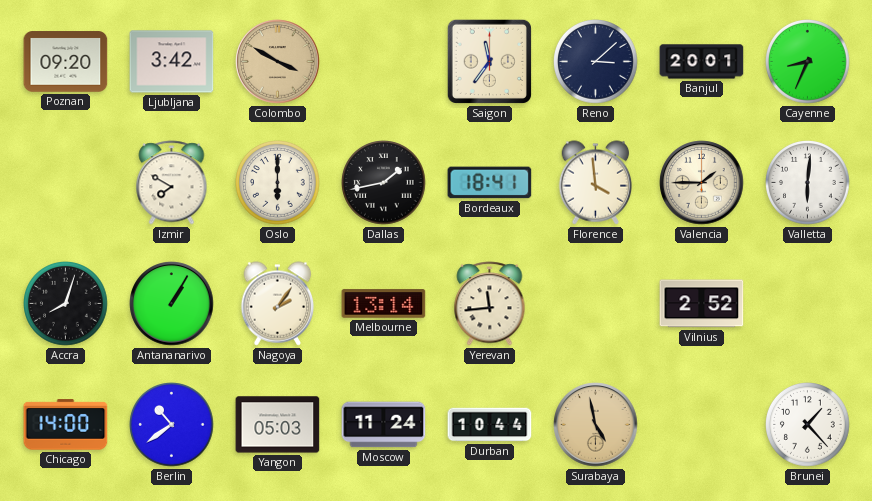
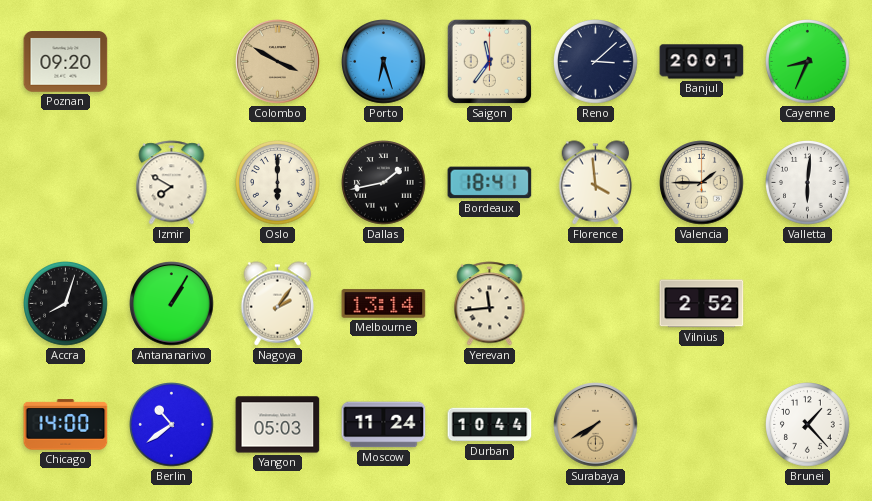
Ljubljana: 3:42 -> none (172, 62)
Porto: none -> 6:27 (384, 62)
Surabaya: 4:58 -> 7:40 (596, 425)
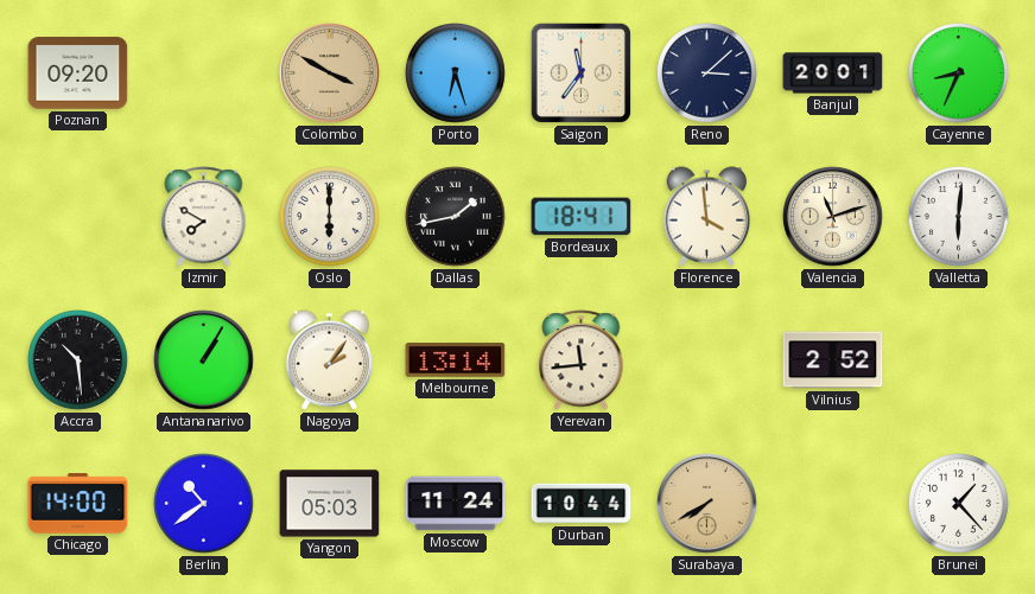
Valencia: 1:45 -> 11:12 (833, 217)
Accra: 8:03 -> 10:29 (78, 360)
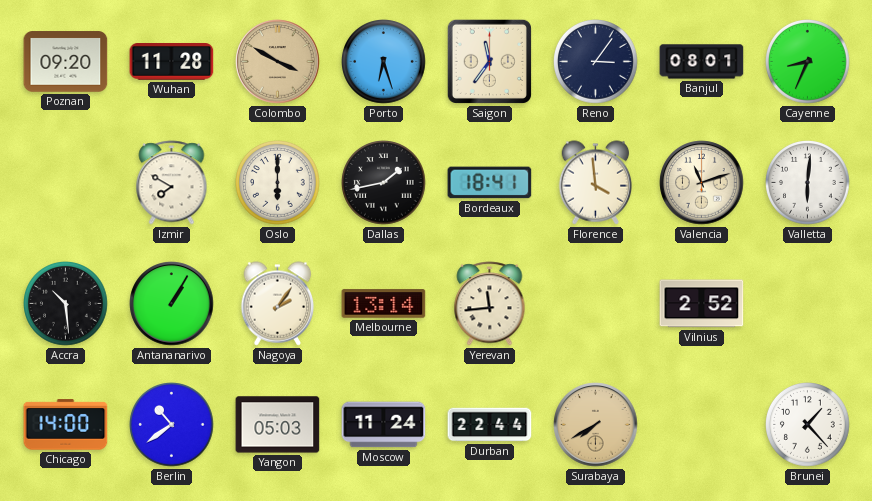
Wuhan: none -> 11:28 (172, 62)
Reno: 3:08 -> 3:06 (596, 62)
Banjul: 20:01 -> 08:01 (702, 62)
Durban: 10:44 -> 22:44 (490, 425)
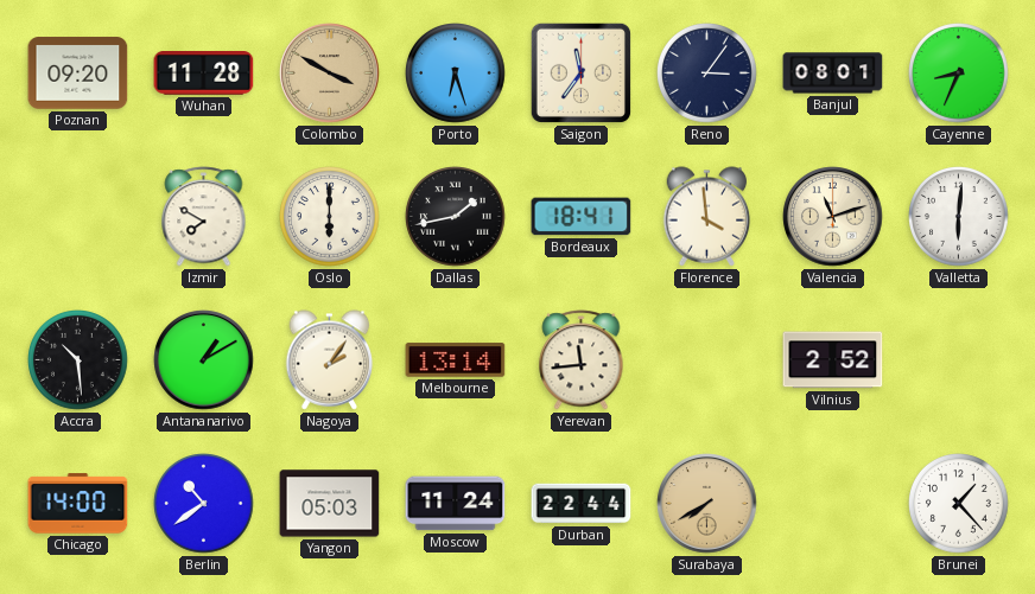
Antananarivo: 1:05 -> 1:10 (204, 360)
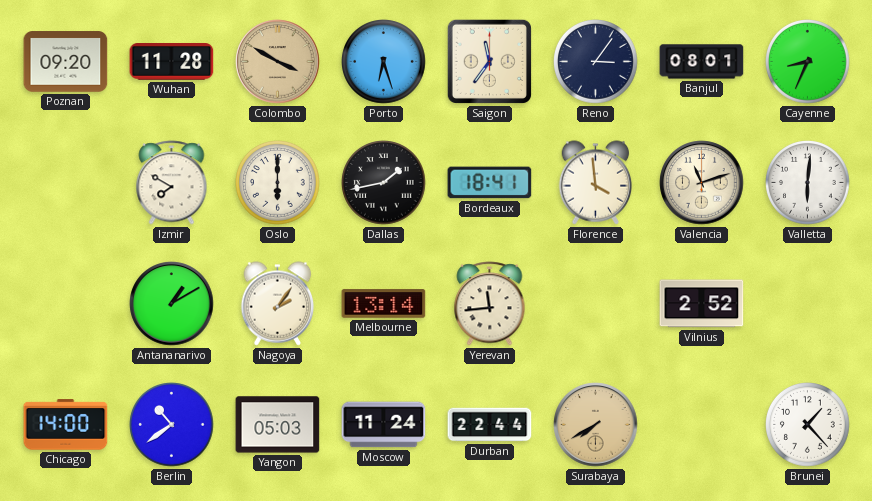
Accra: 10:29 -> none (78, 360)
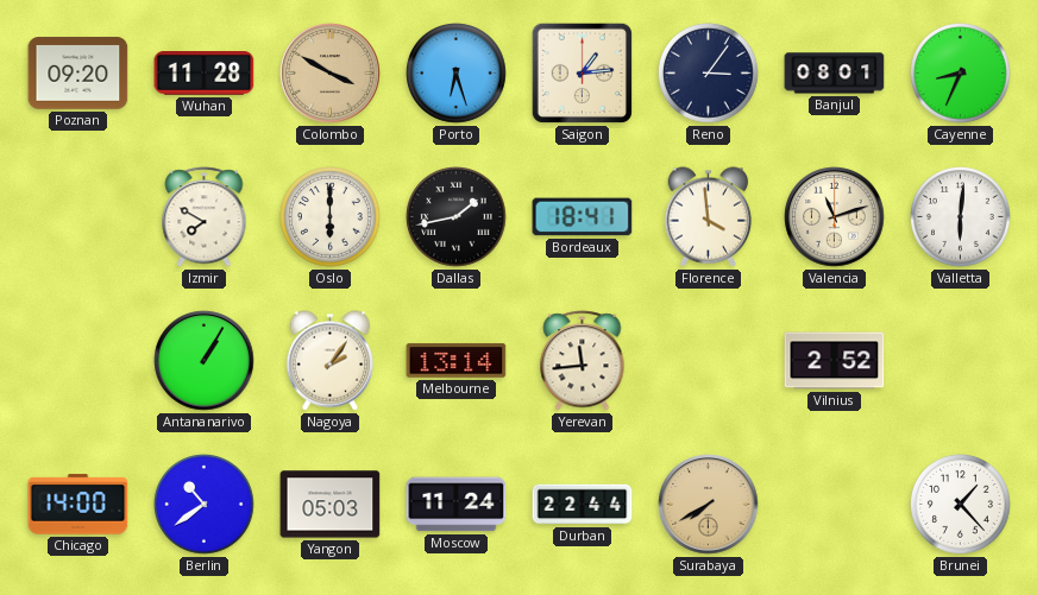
Saigon: 11:36 -> 1:14 (582, 72)
Antananarivo: 1:10 -> 1:05 (205, 361)
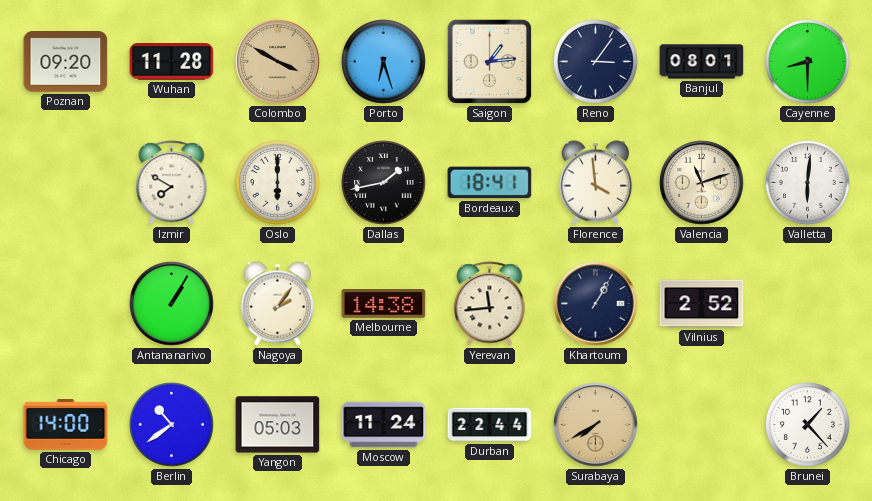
Cayenne: 8:34 -> 8:30 (808, 62)
Melbourne: 13:14 -> 14:38 (384, 304)
Khartoum: none -> 1:05 (596, 304)
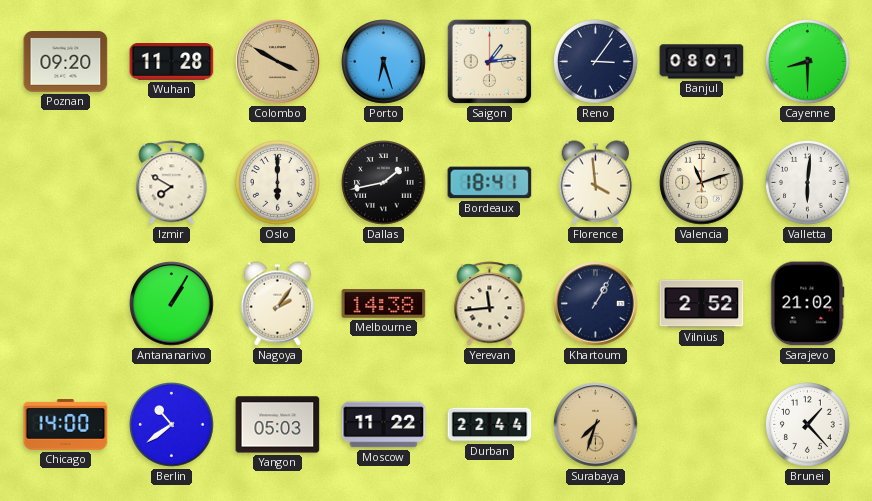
Sarajevo: none -> 21:02 (808, 304)
Moscow: 11:24 -> 11:22 (384, 425)
Surabaya: 7:40 -> 7:33 (596, 425)
